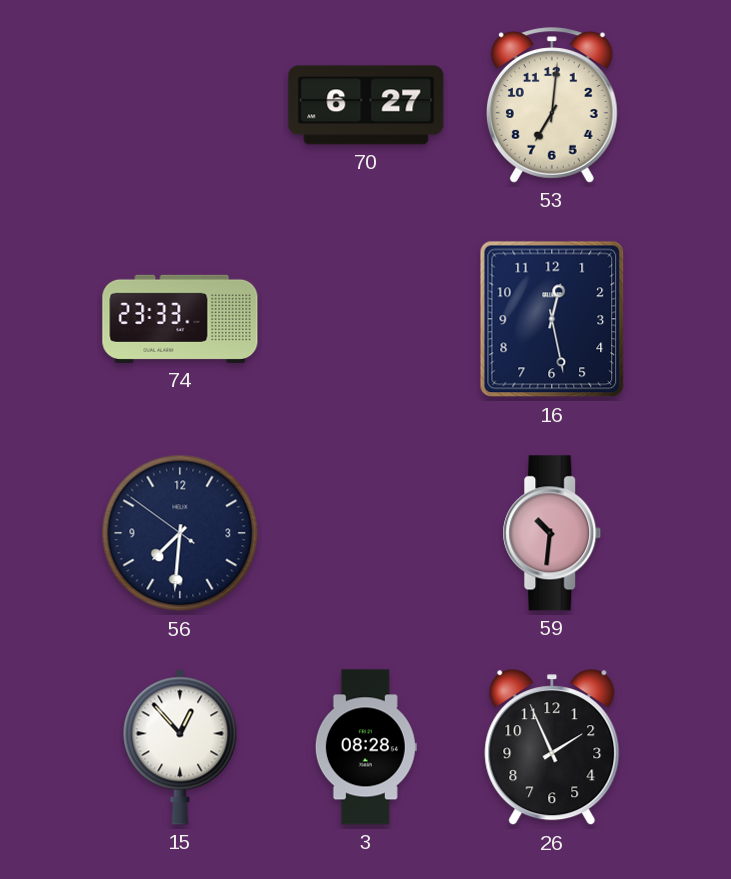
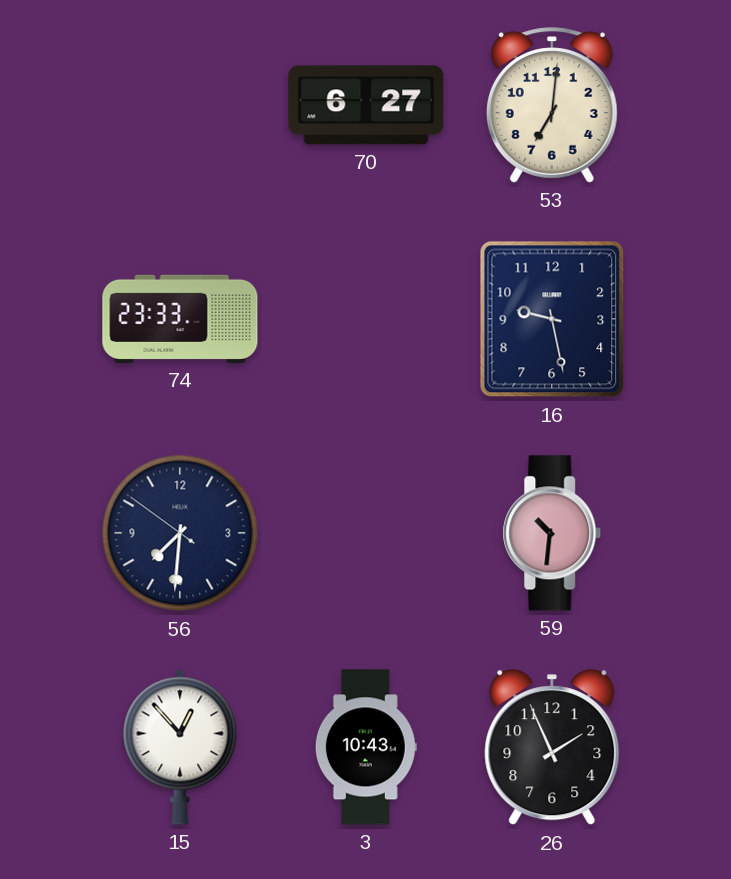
16: 12:28 -> 9:28 (552, 319)
3: 08:28 -> 10:43 (366, 747)
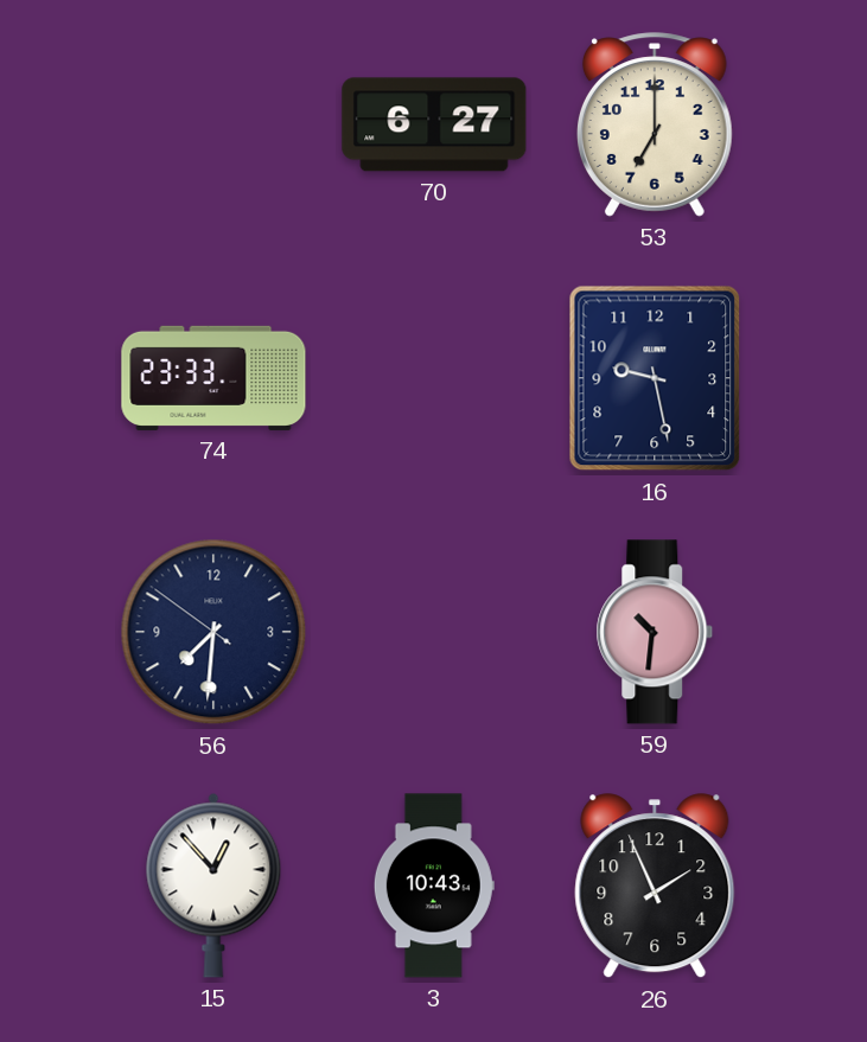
53: 7:01 -> 7:00 (655, 124)
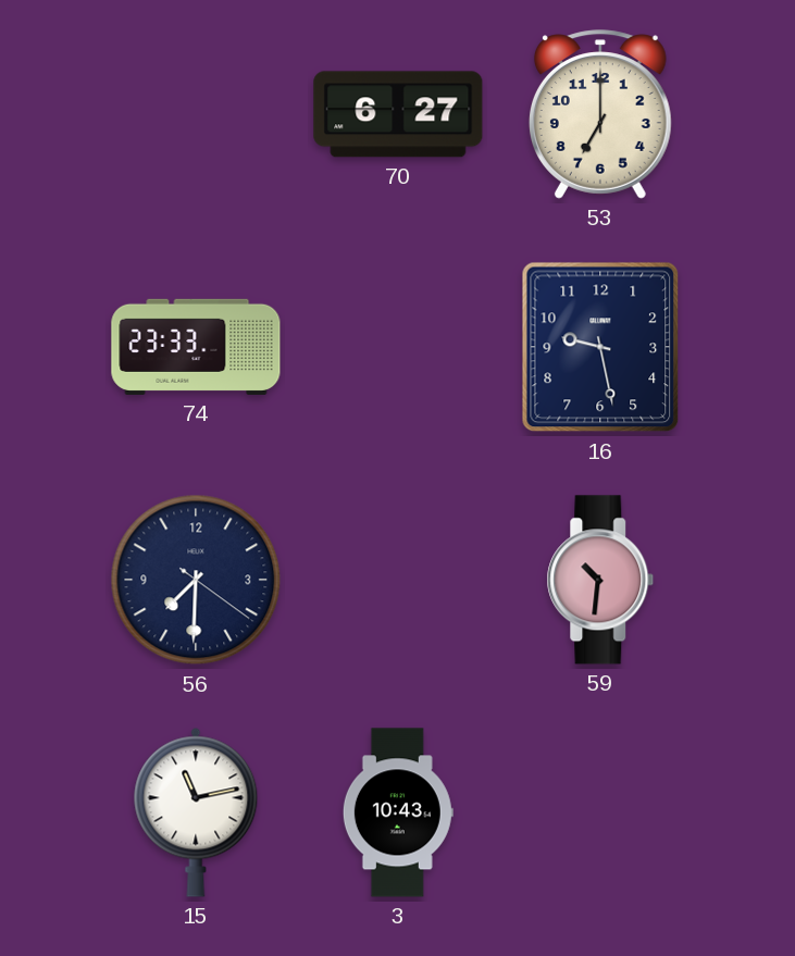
56: 7:30:51 -> 7:30:21 (196, 580)
15: 12:53 -> 11:13 (196, 812)
26: 1:56 -> none (655, 887)
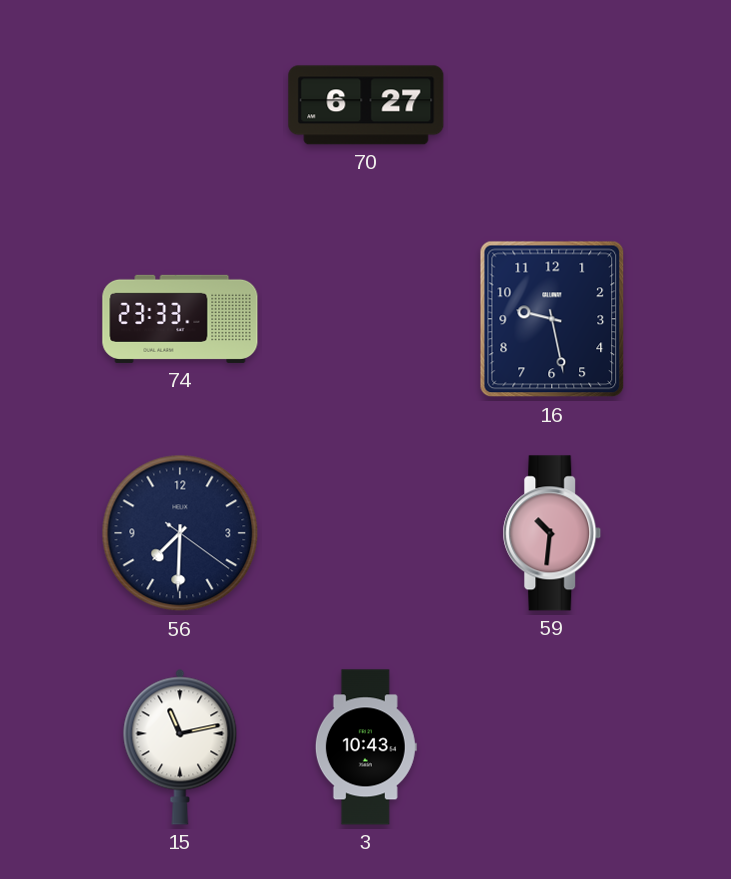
53: 7:00 -> none (600, 114)
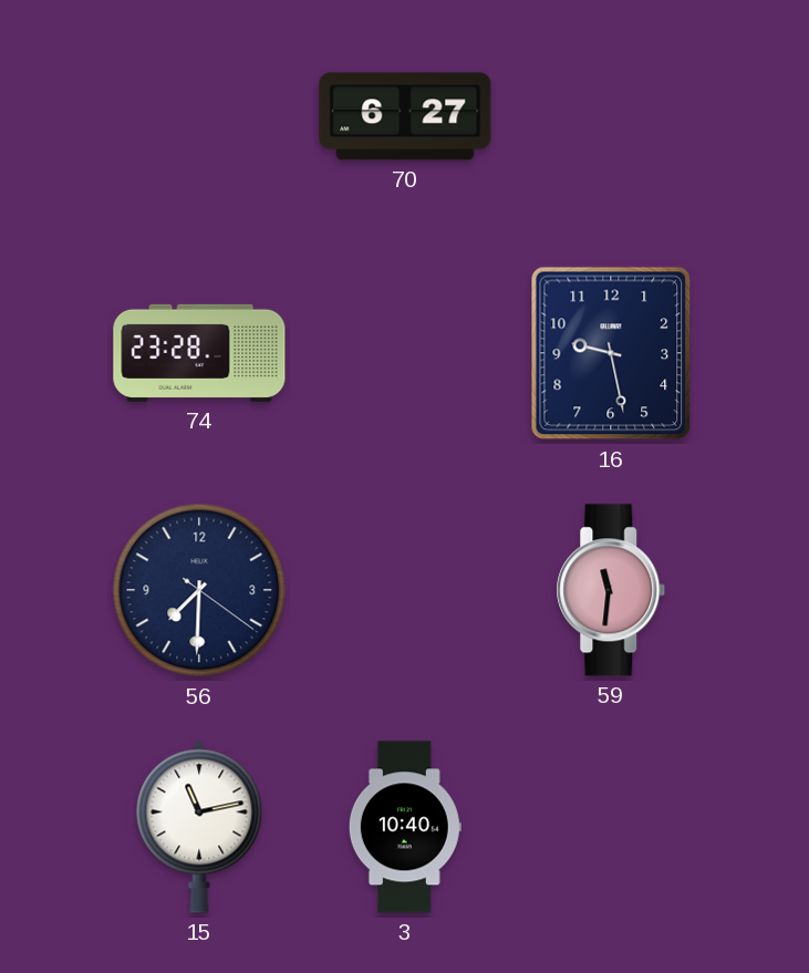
74: 23:33 -> 23:28 (199, 353)
59: 10:31 -> 11:31 (611, 590)
3: 10:43 -> 10:40 (405, 827)
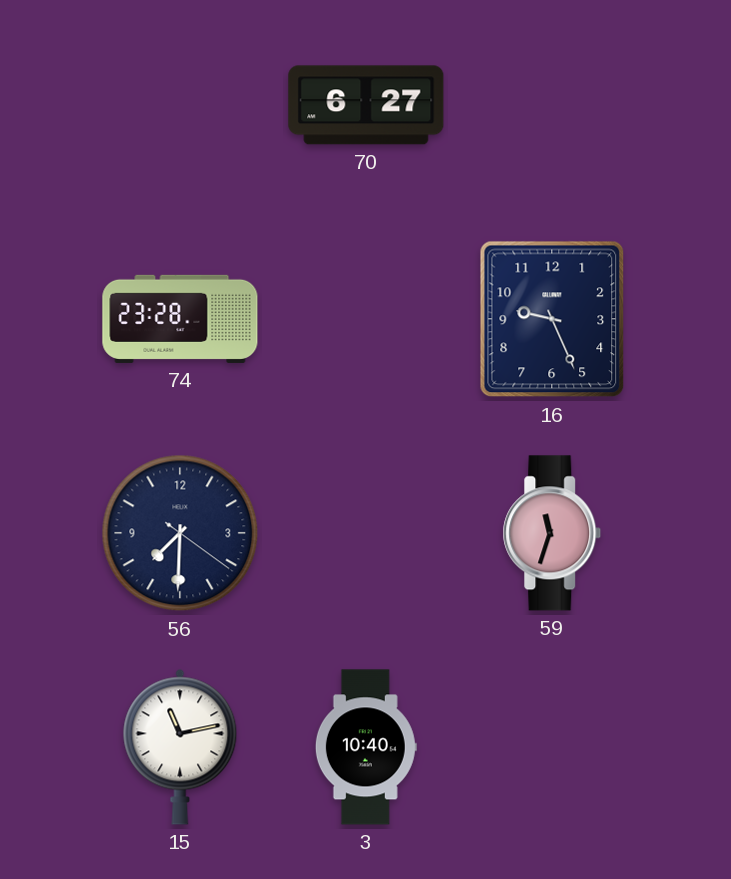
16: 9:28 -> 9:26 (552, 319)
59: 11:31 -> 11:33 (552, 533)
